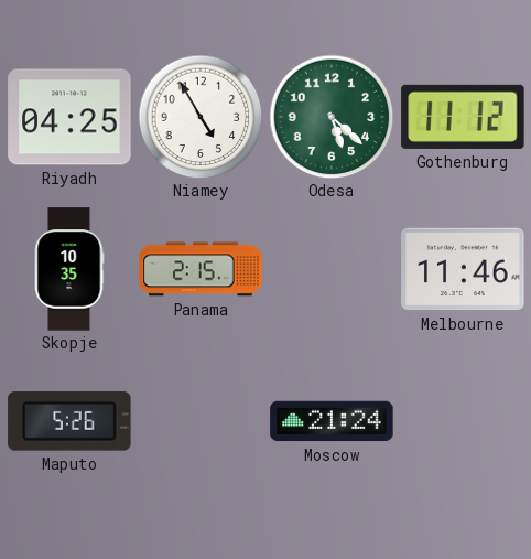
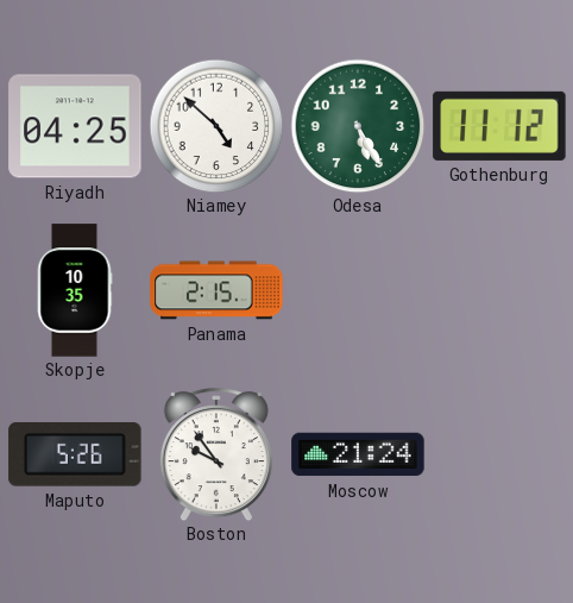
Niamey: 4:55 -> 4:52 (216, 126)
Odesa: 5:22 -> 5:25 (358, 126)
Melbourne: 11:46 -> none (463, 269)
Boston: none -> 9:54 (216, 454)
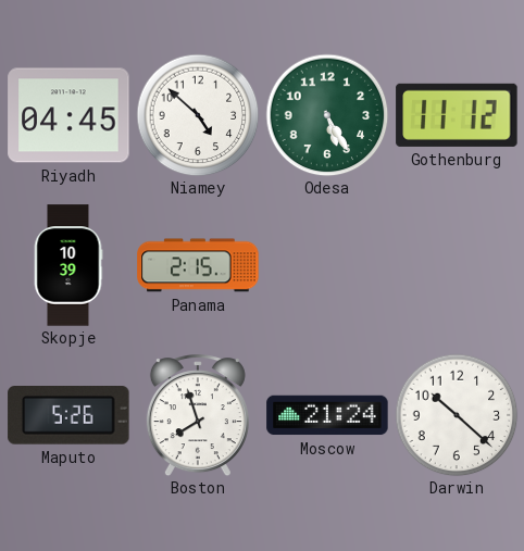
Riyadh: 04:25 -> 04:45 (68, 115)
Skopje: 10:35 -> 10:39 (68, 265)
Boston: 9:54 -> 7:57 (198, 415)
Darwin: none -> 10:22 (457, 415)
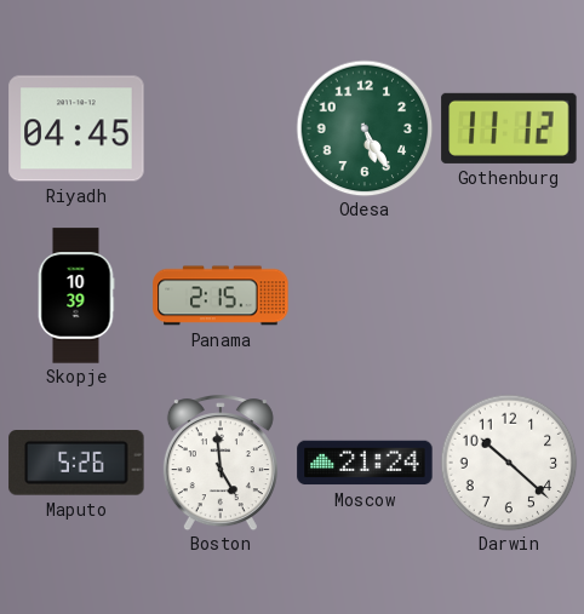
Niamey: 4:52 -> none (198, 115)
Boston: 7:57 -> 4:59 (221, 463)
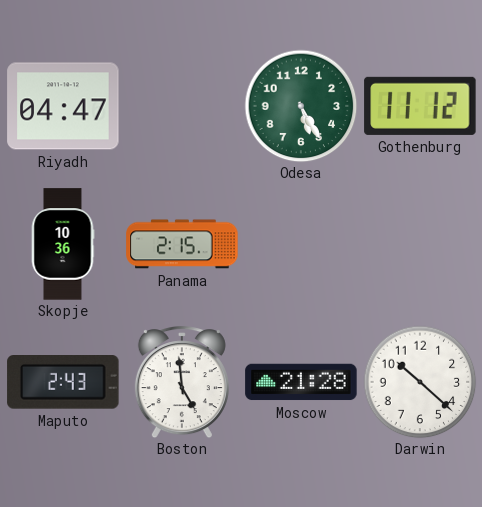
Riyadh: 04:45 -> 04:47 (63, 106)
Skopje: 10:39 -> 10:36 (63, 244)
Maputo: 5:26 -> 2:43 (63, 383)
Moscow: 21:24 -> 21:28 (301, 382)
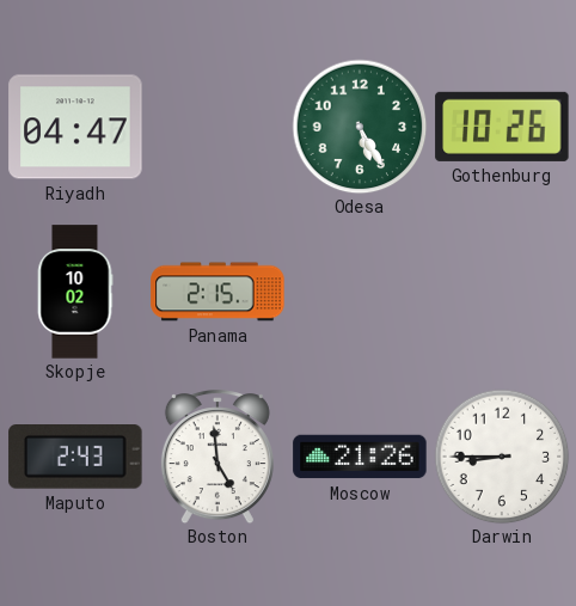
Gothenburg: 11:12 -> 10:26 (502, 127)
Skopje: 10:36 -> 10:02 (75, 292)
Moscow: 21:28 -> 21:26 (360, 457)
Darwin: 10:22 -> 8:45 (502, 457)
